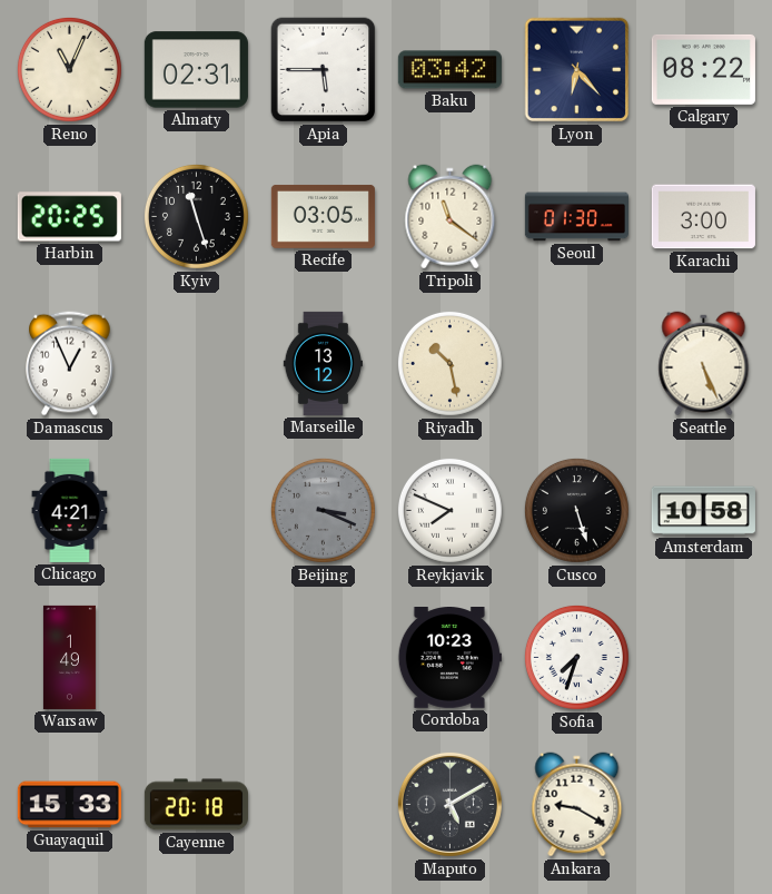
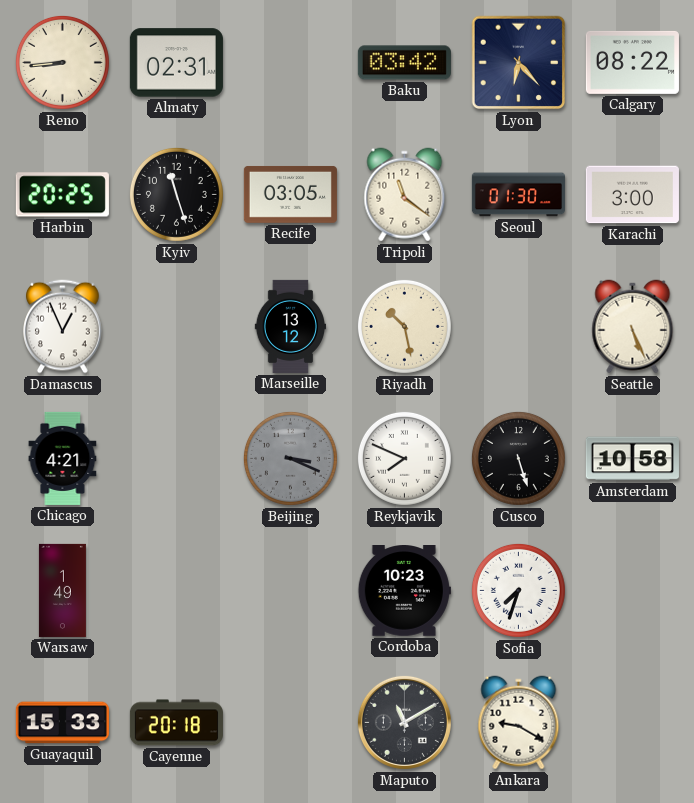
Reno: 11:04 -> 8:44 (62, 62)
Apia: 5:45 -> none (324, 70)
Maputo: 5:10 -> 11:10 (404, 722)
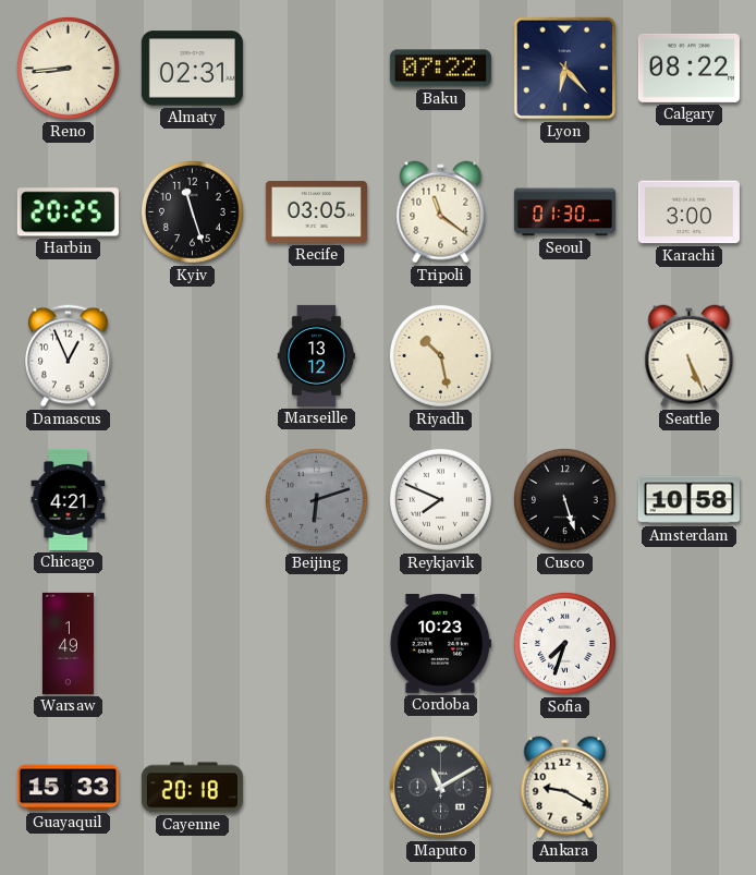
Baku: 03:42 -> 07:22 (440, 69)
Beijing: 3:19 -> 6:12 (316, 499)
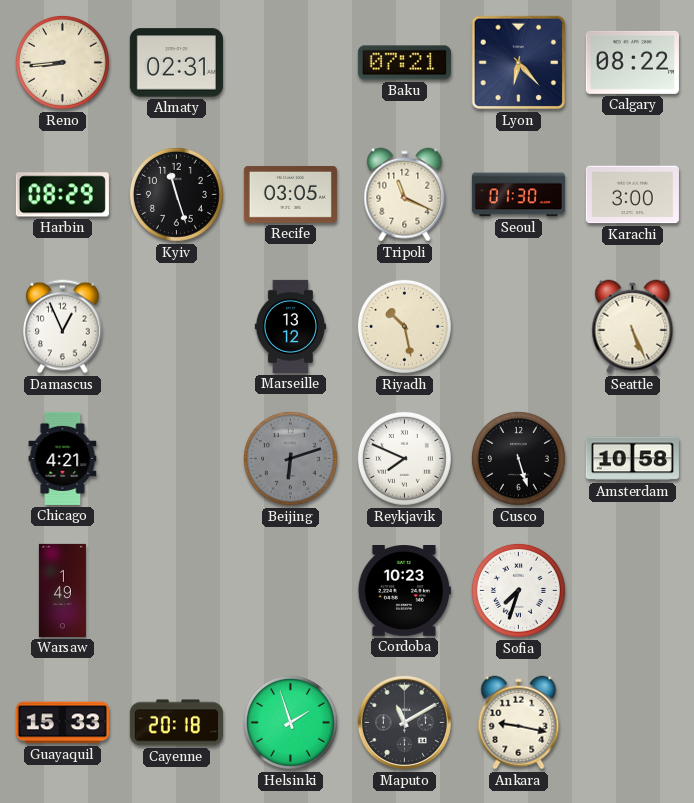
Baku: 07:22 -> 07:21 (404, 63)
Harbin: 20:25 -> 08:29 (62, 195)
Tripoli: 11:21 -> 11:19 (405, 195)
Helsinki: none -> 1:57 (290, 722)
Ankara: 9:20 -> 9:17 (519, 723)
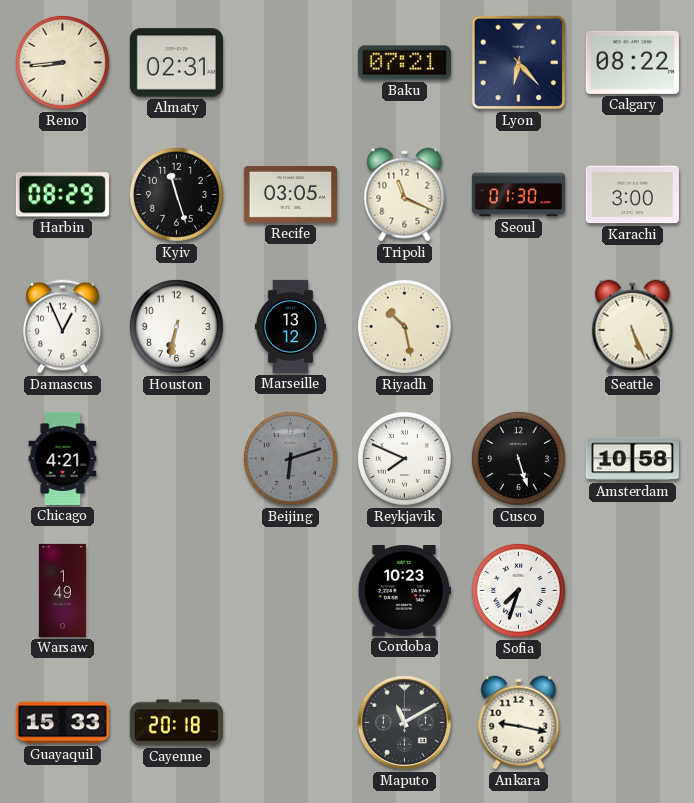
Houston: none -> 6:32 (176, 326)
Helsinki: 1:57 -> none (290, 722)
